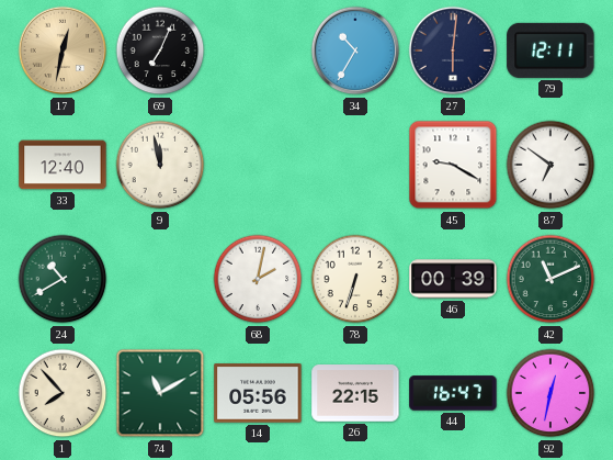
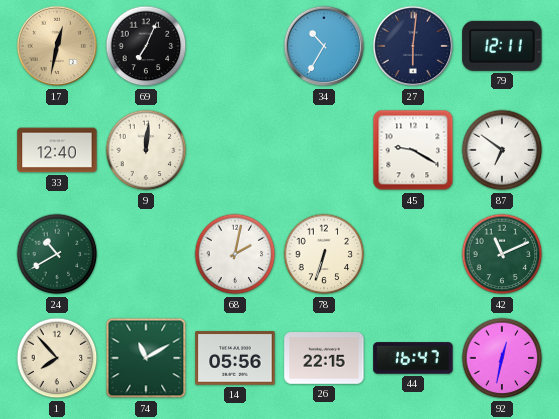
9: 11:58 -> 12:01 (146, 150)
46: 00:39 -> none (453, 279)
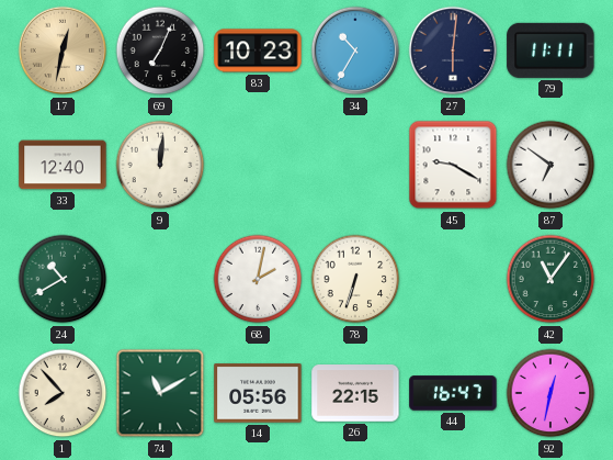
83: none -> 10:23 (258, 51)
79: 12:11 -> 11:11 (550, 51)
42: 11:11 -> 11:06 (550, 279)
